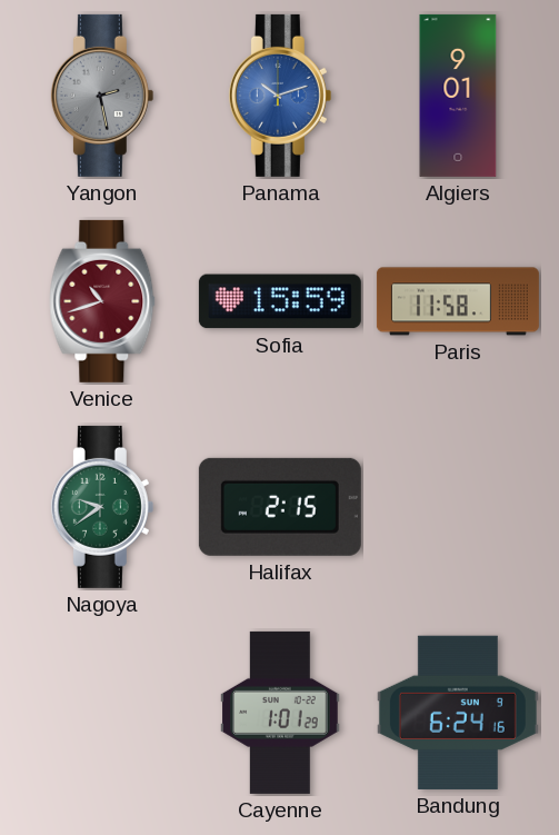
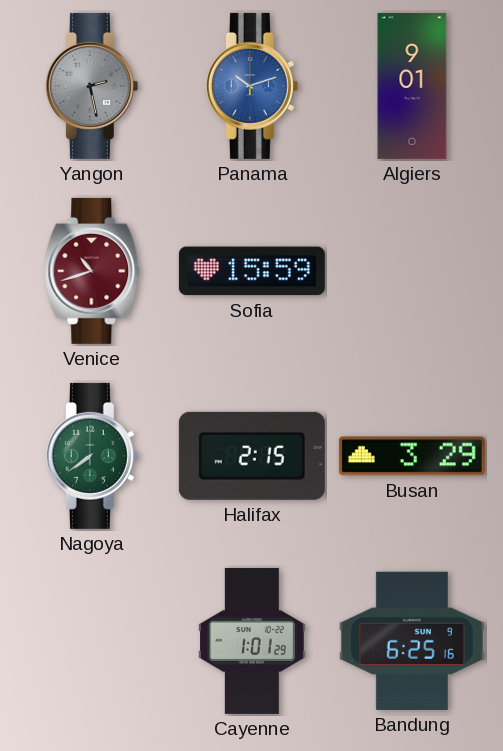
Paris: 11:58 -> none (458, 301)
Nagoya: 9:39 -> 7:39 (92, 456)
Busan: none -> 3:29 (412, 456)
Bandung: 6:24 -> 6:25 (412, 641)
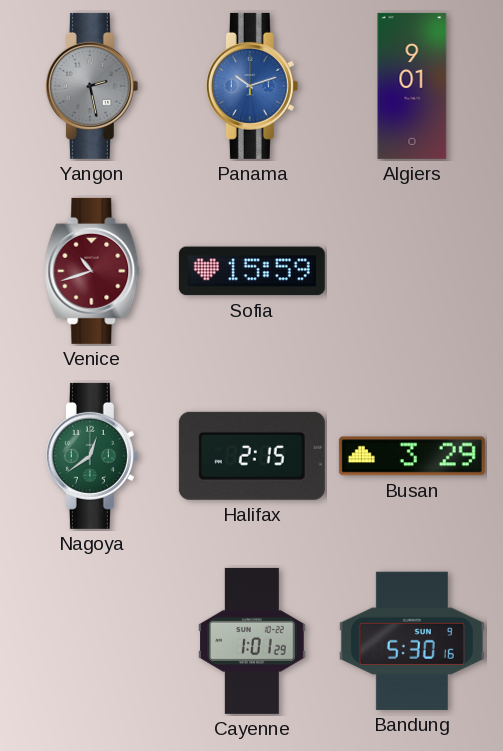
Nagoya: 7:39 -> 12:39 (92, 456)
Bandung: 6:25 -> 5:30 (412, 641)
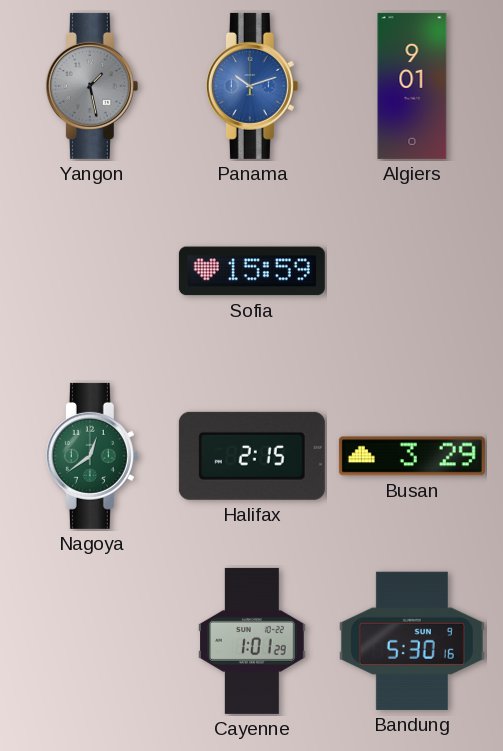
Yangon: 2:28 -> 1:28 (92, 86)
Venice: 10:42 -> none (92, 271)
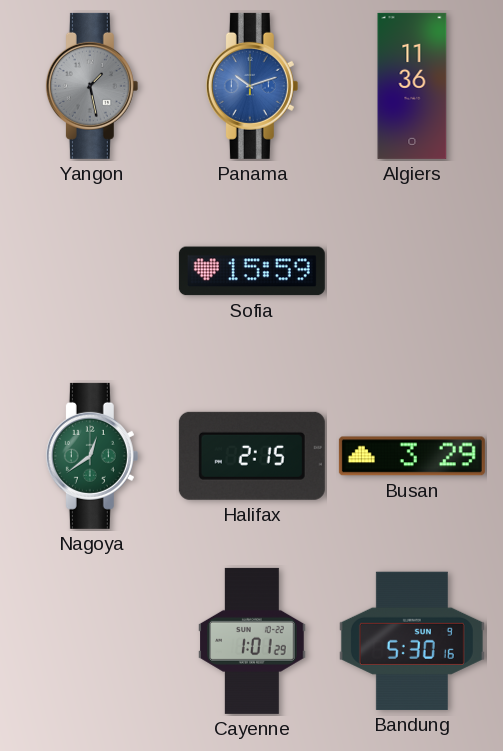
Algiers: 9:01 -> 11:36 (412, 86)
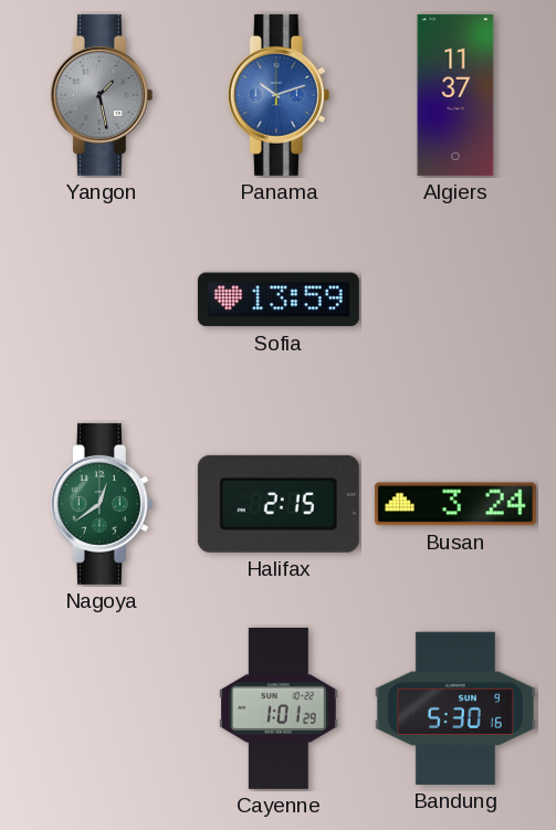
Algiers: 11:36 -> 11:37 (455, 95)
Sofia: 15:59 -> 13:59 (279, 300)
Busan: 3:29 -> 3:24 (455, 504)
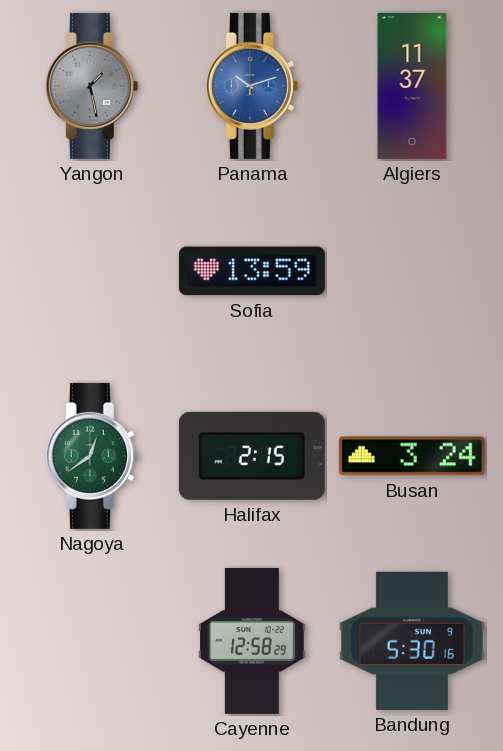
Cayenne: 1:01 -> 12:58 (252, 641)
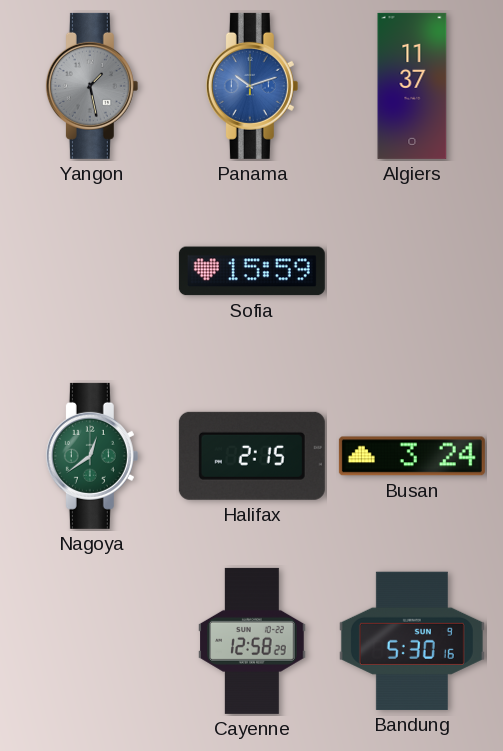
Sofia: 13:59 -> 15:59 (252, 271)
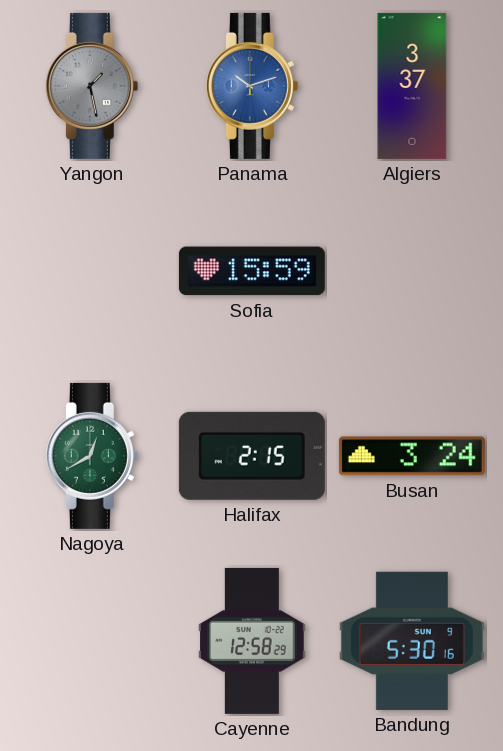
Algiers: 11:37 -> 3:37 (412, 86)
Nagoya: 12:39 -> 12:40 (92, 456)
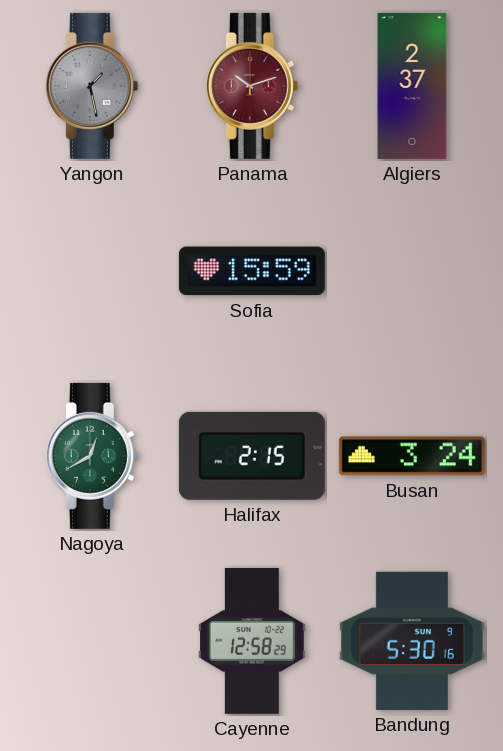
Panama dial: blue -> burgundy (252, 86)
Algiers: 3:37 -> 2:37 (412, 86)
